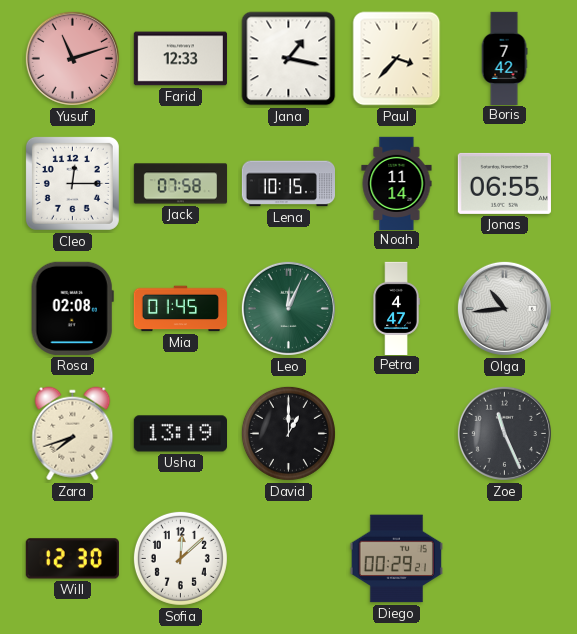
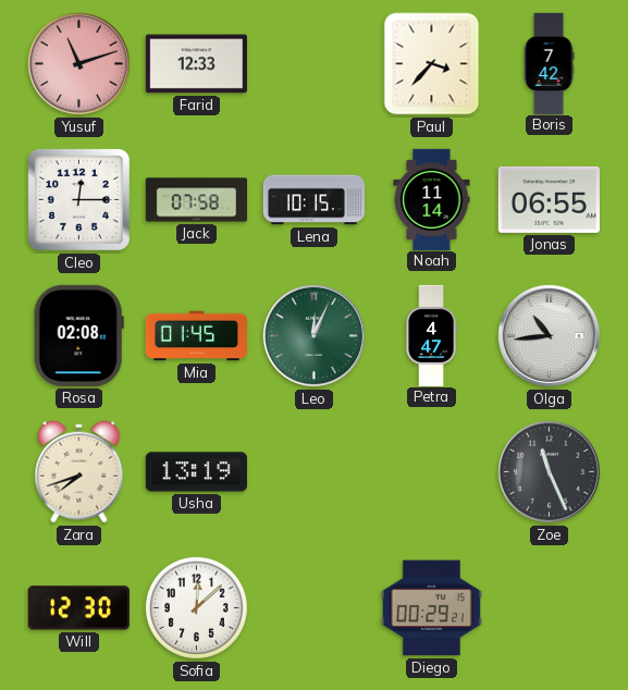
Jana: 1:17 -> none (289, 59)
David: 1:00 -> none (288, 433)
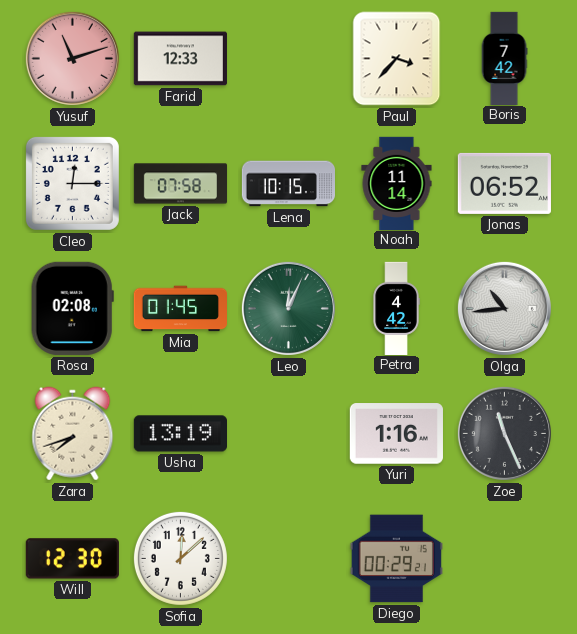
Jonas: 06:55 -> 06:52 (504, 183)
Petra: 4:47 -> 4:42 (396, 308)
Yuri: none -> 1:16 (396, 434)
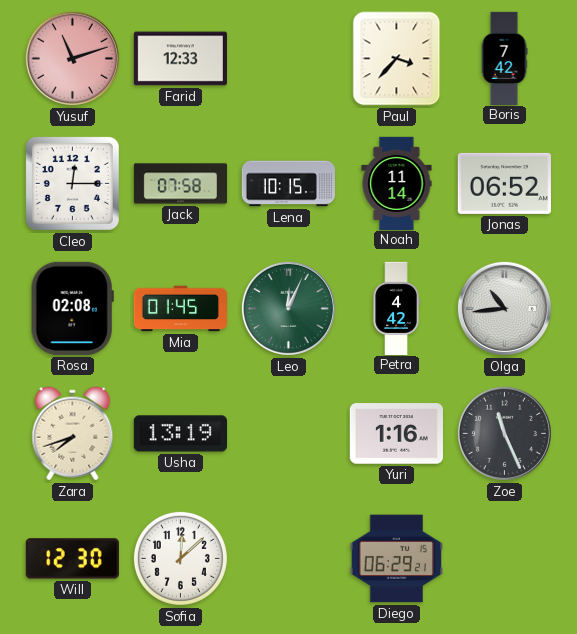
Diego: 00:29 -> 06:29 (396, 559)
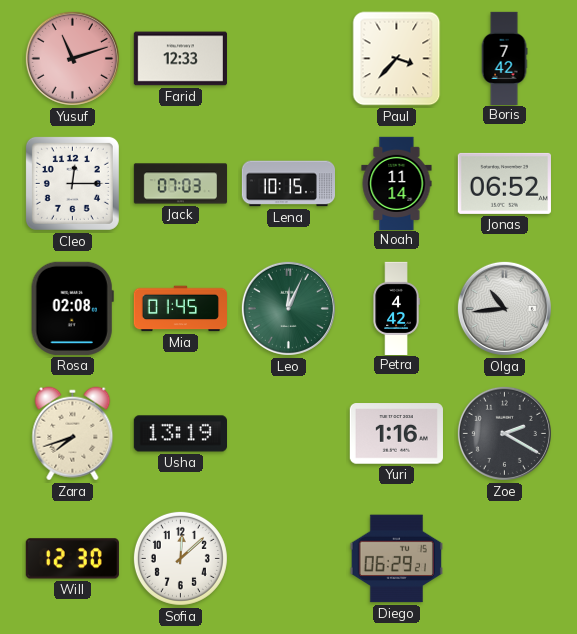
Jack: 07:58 -> 07:03 (181, 184)
Zoe: 11:26 -> 2:20 (504, 433)
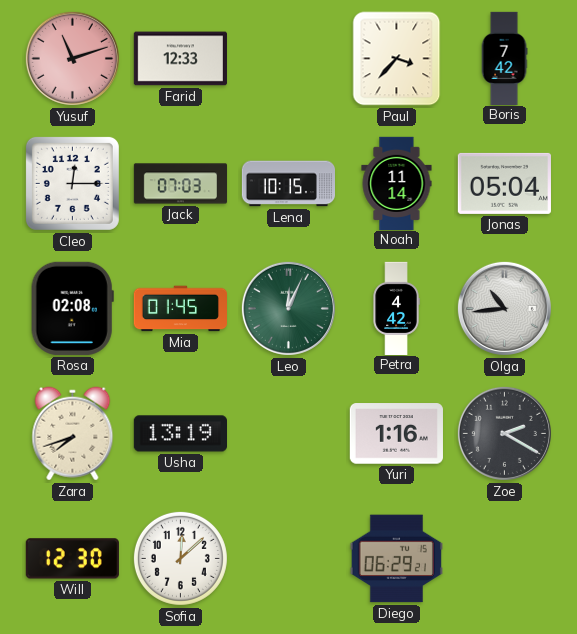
Jonas: 06:52 -> 05:04 (504, 183)
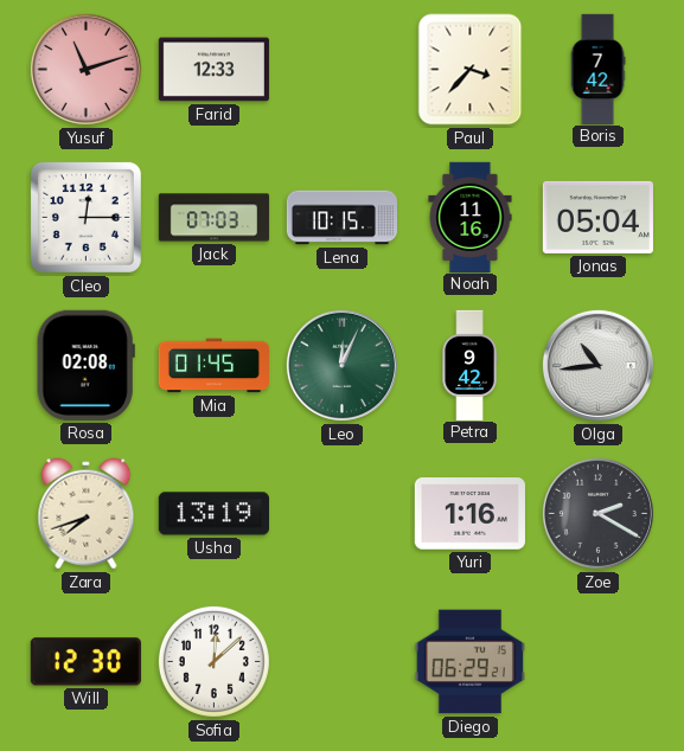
Noah: 11:14 -> 11:16 (471, 217)
Petra: 4:42 -> 9:42 (469, 365)
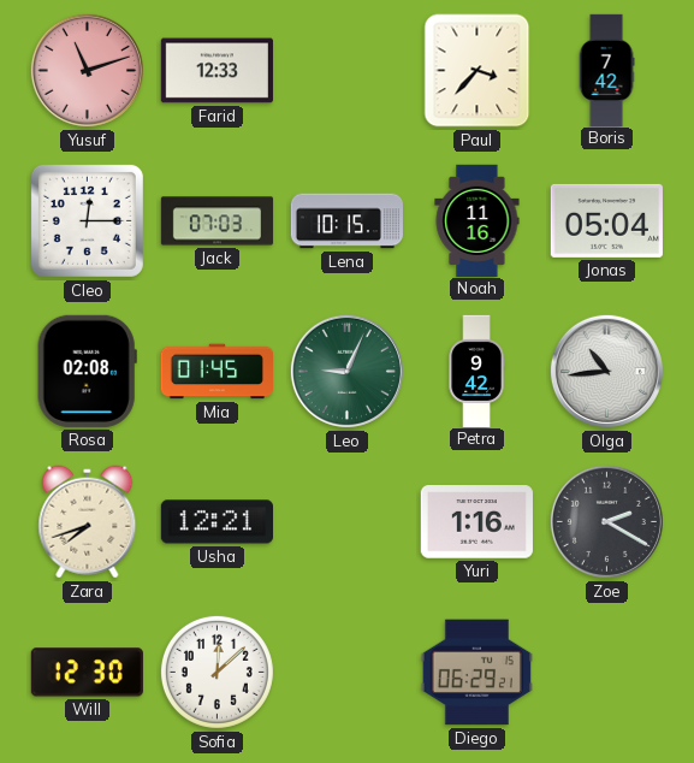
Leo: 12:04 -> 9:04 (346, 371)
Usha: 13:19 -> 12:21 (216, 522)
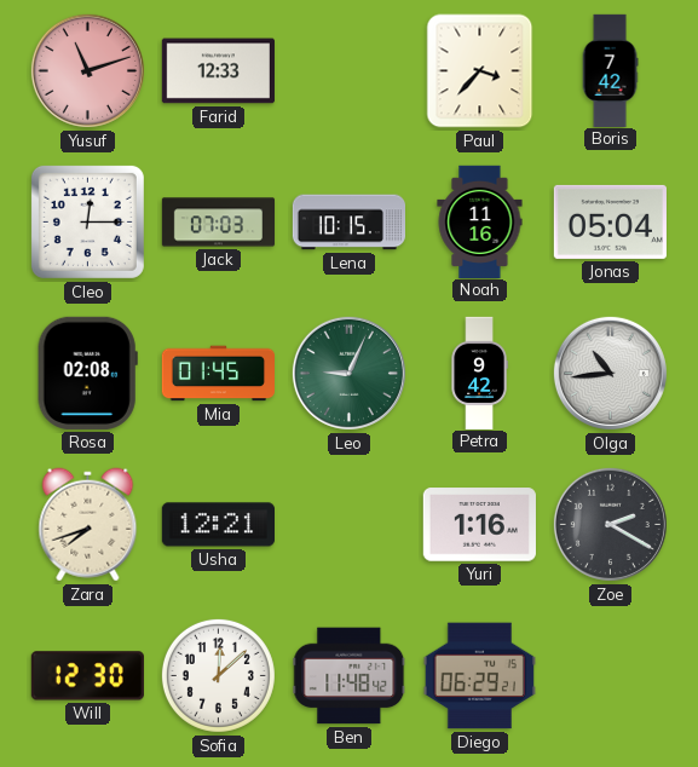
Ben: none -> 11:48 (350, 676)
